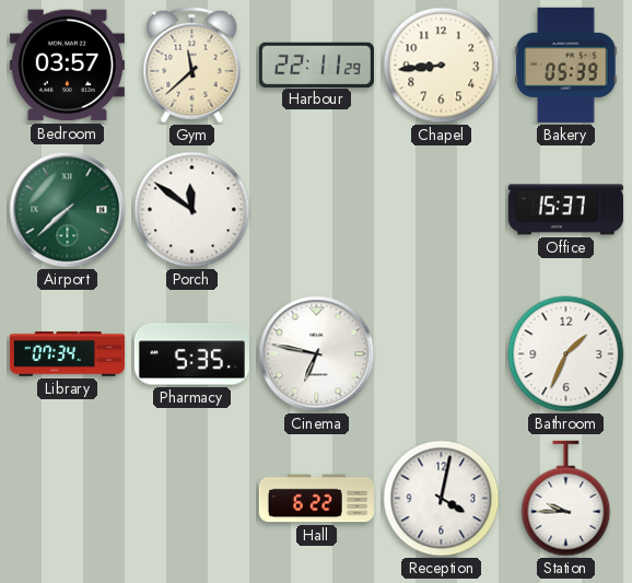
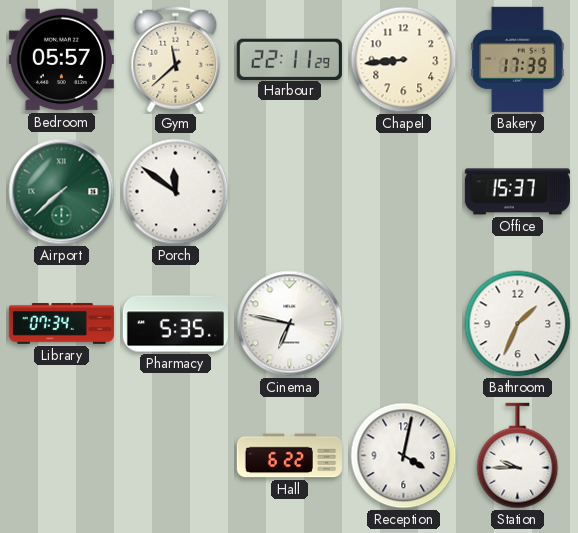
Bedroom: 03:57 -> 05:57 (61, 60)
Bakery: 05:39 -> 17:39 (518, 59)
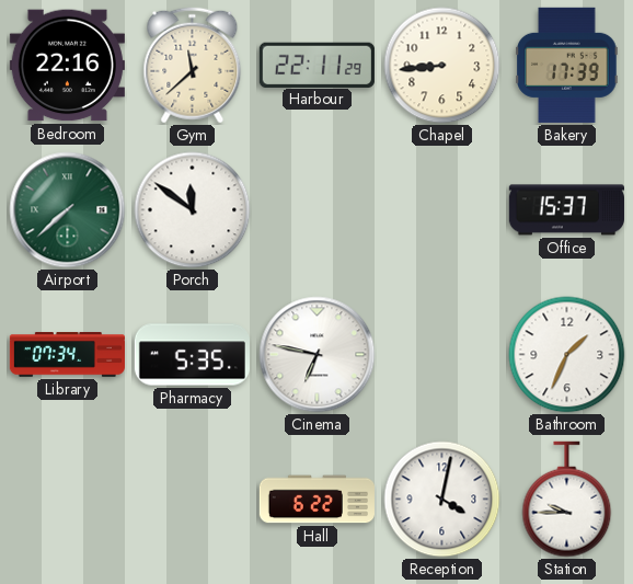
Bedroom: 05:57 -> 22:16 (67, 66)
